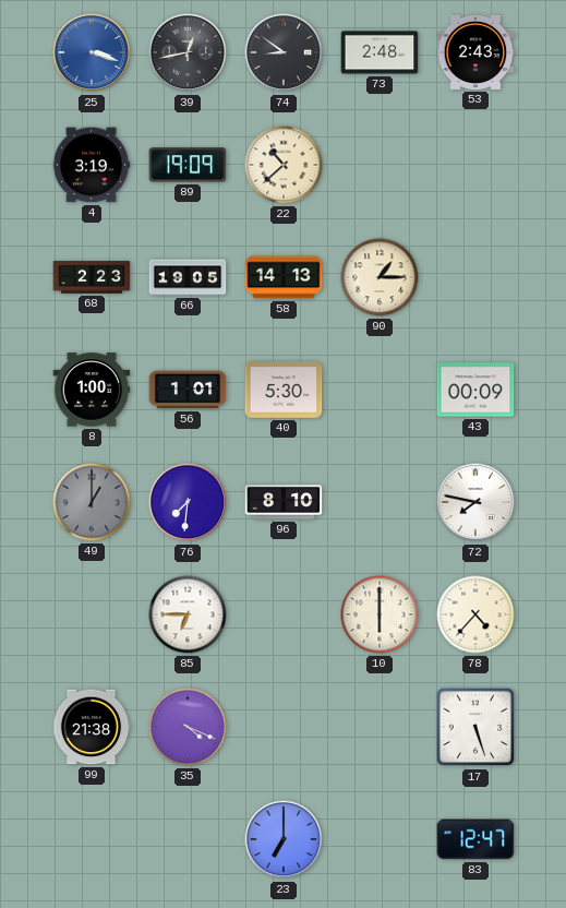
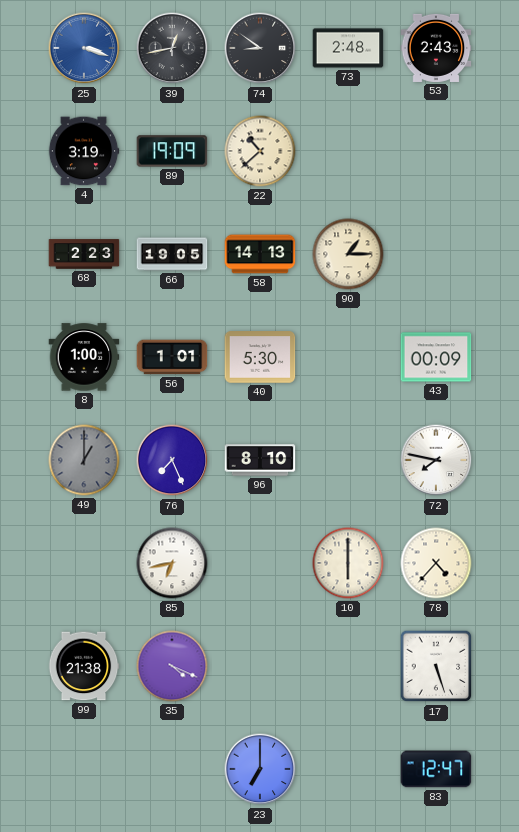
76: 7:31 -> 7:26 (172, 460)
85: 6:45 -> 6:43 (172, 563)
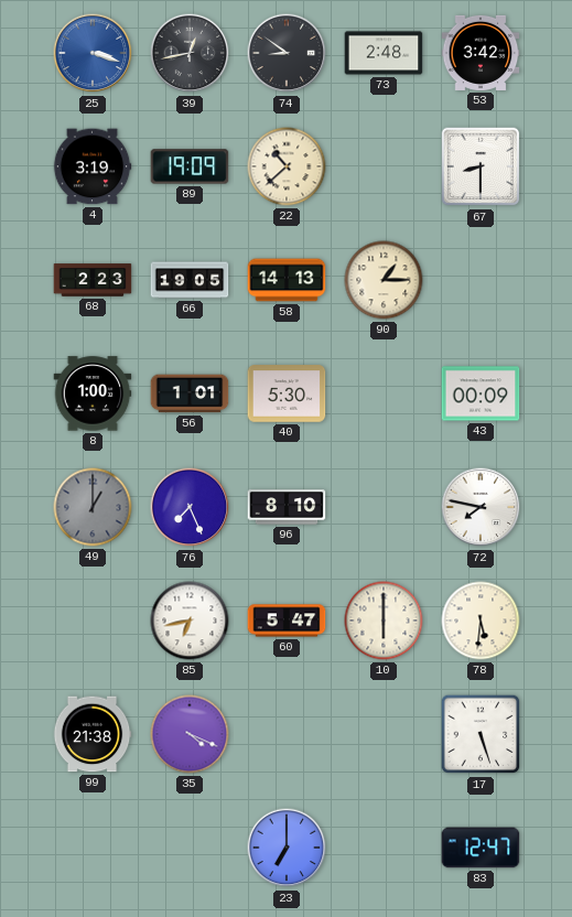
53: 2:43 -> 3:42 (481, 53)
67: none -> 8:30 (481, 166)
60: none -> 5:47 (287, 621)
78: 4:37 -> 5:31 (481, 621)
